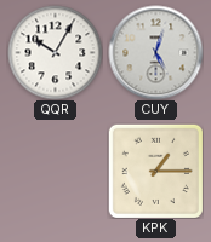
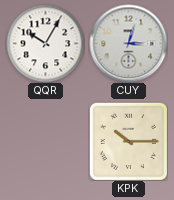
CUY: 5:03 -> 3:03 (128, 43)
KPK: 1:15 -> 10:15 (128, 141)
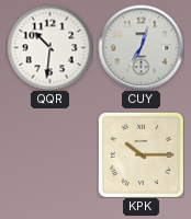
QQR: 10:05 -> 10:31 (49, 47)
CUY: 3:03 -> 7:03 (141, 47)
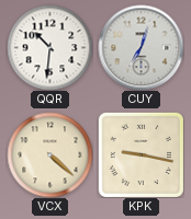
VCX: none -> 4:22 (49, 154)
KPK: 10:15 -> 9:17 (141, 154)
